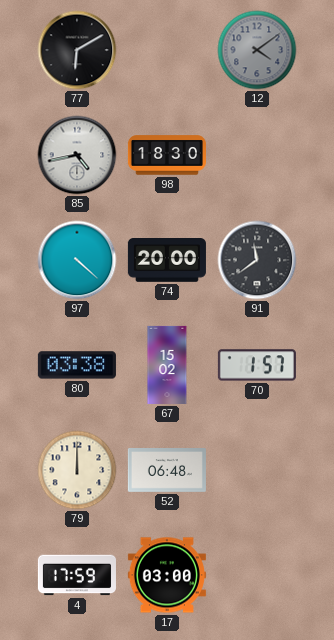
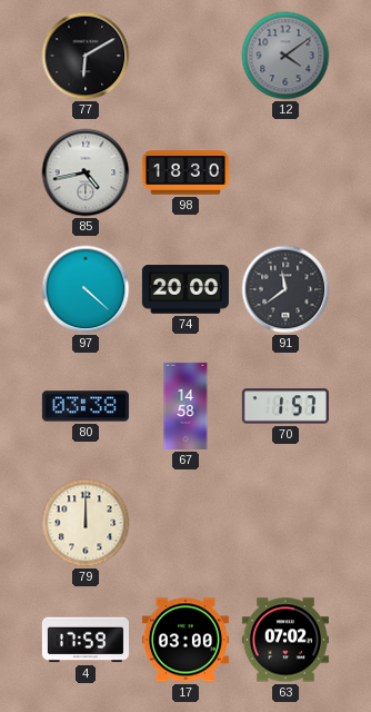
67: 15:02 -> 14:58 (185, 406)
52: 06:48 -> none (167, 471)
63: none -> 07:02 (285, 640)
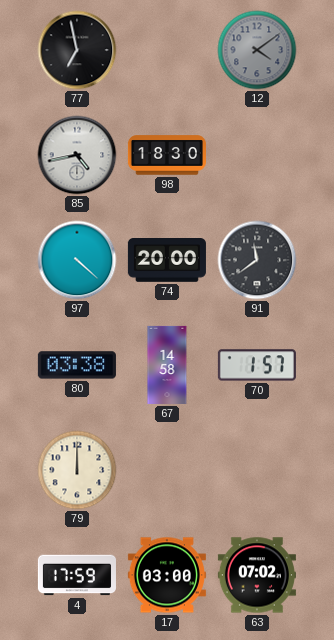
77: 6:10 -> 6:58 (77, 50)
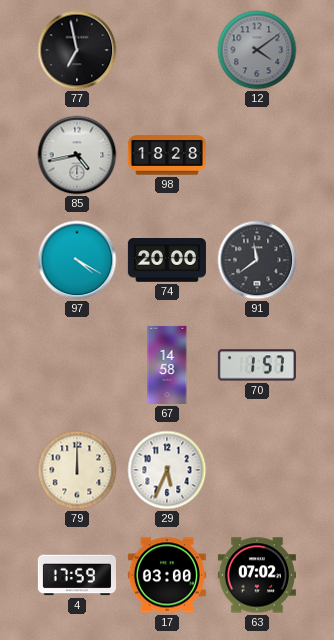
98: 18:30 -> 18:28 (167, 155)
97: 4:22 -> 4:20 (77, 260)
80: 03:38 -> none (77, 365)
29: none -> 5:34 (167, 470)
